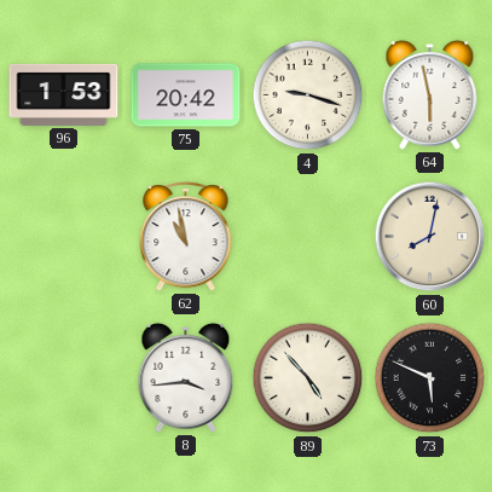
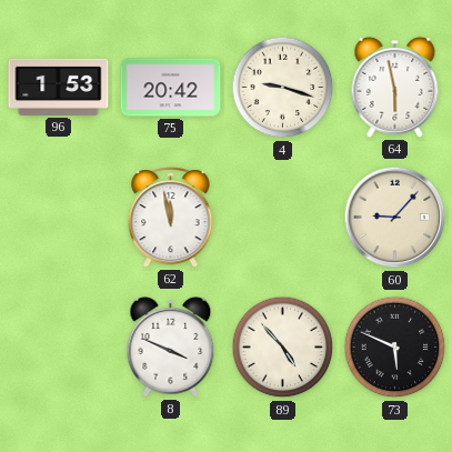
62: 10:58 -> 11:58 (171, 217)
60: 8:02 -> 9:07 (395, 218)
8: 3:44 -> 3:49 (171, 346)
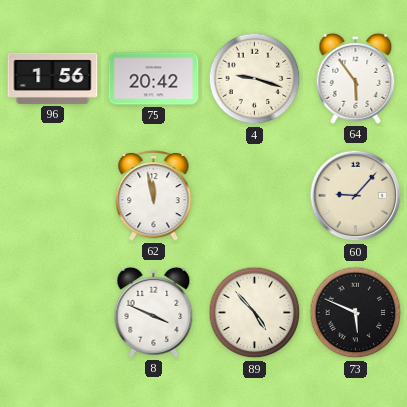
96: 1:53 -> 1:56 (53, 78)
64: 5:58 -> 5:54 (356, 78)
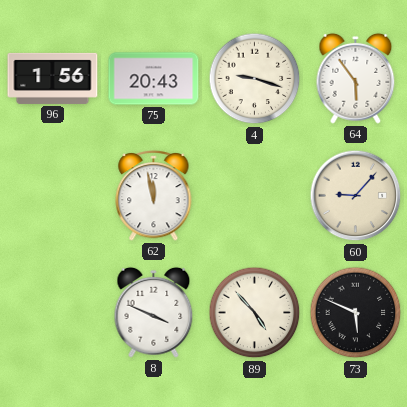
75: 20:42 -> 20:43 (154, 79)
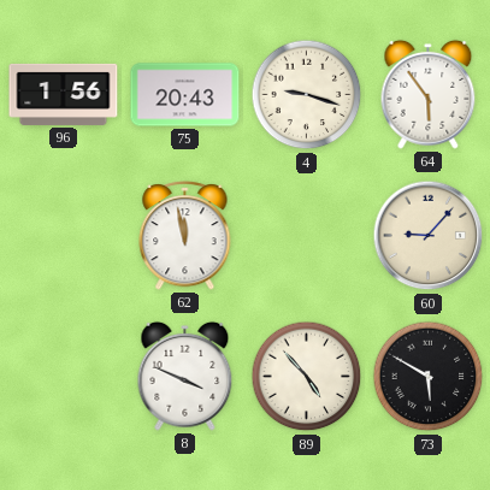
73: 5:49 -> 5:50 (429, 377)
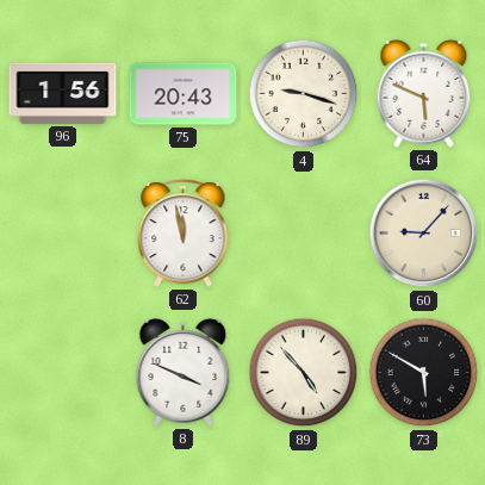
64: 5:54 -> 5:49 (424, 93)
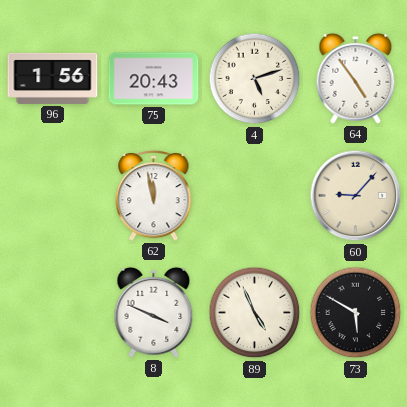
4: 9:18 -> 5:12 (255, 79)
64: 5:49 -> 4:54 (356, 78)
89: 4:53 -> 4:56 (255, 313)
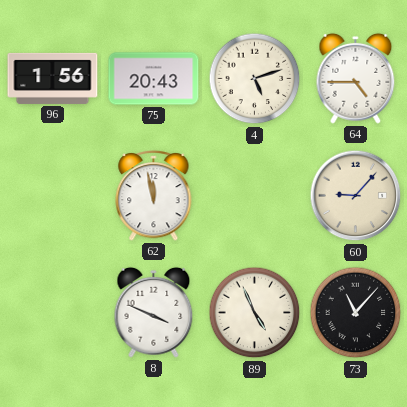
64: 4:54 -> 4:45 (356, 78)
73: 5:50 -> 11:07 (356, 313)
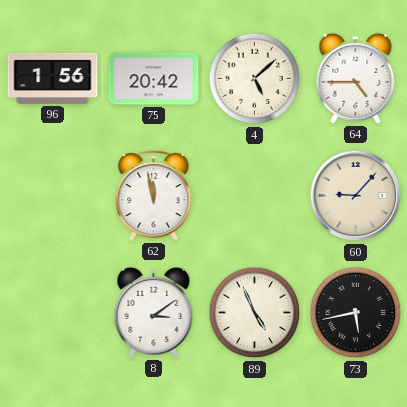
75: 20:43 -> 20:42 (154, 79)
4: 5:12 -> 5:08 (255, 79)
8: 3:49 -> 3:09 (154, 312)
73: 11:07 -> 5:43 (356, 313)
